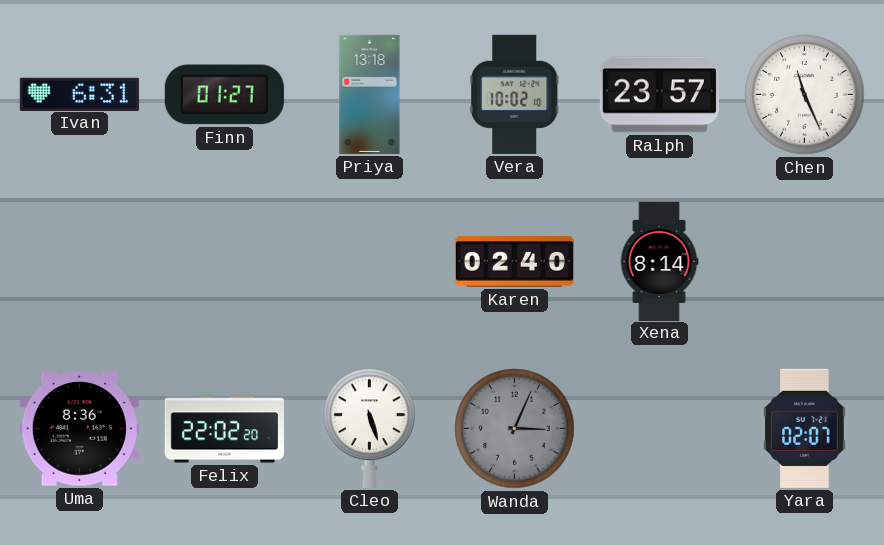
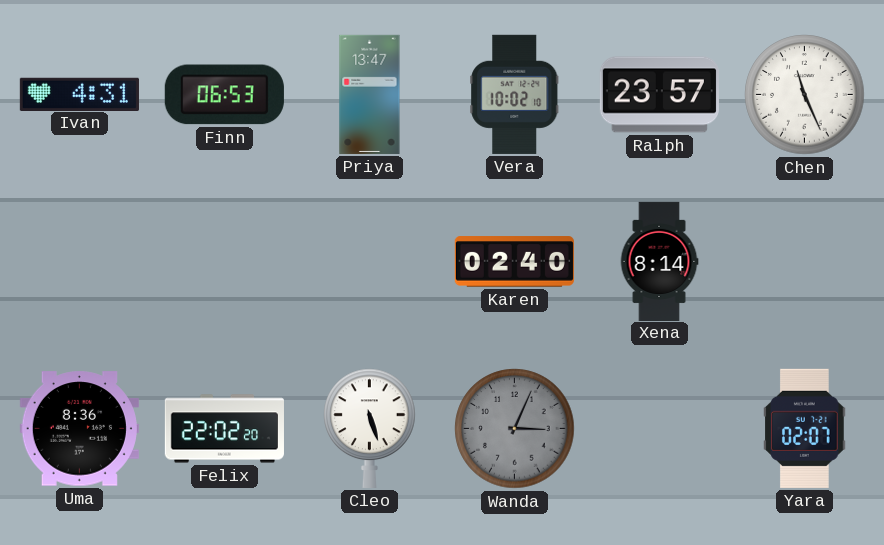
Ivan: 6:31 -> 4:31 (79, 94)
Finn: 01:27 -> 06:53 (224, 95)
Priya: 13:18 -> 13:47 (370, 94)
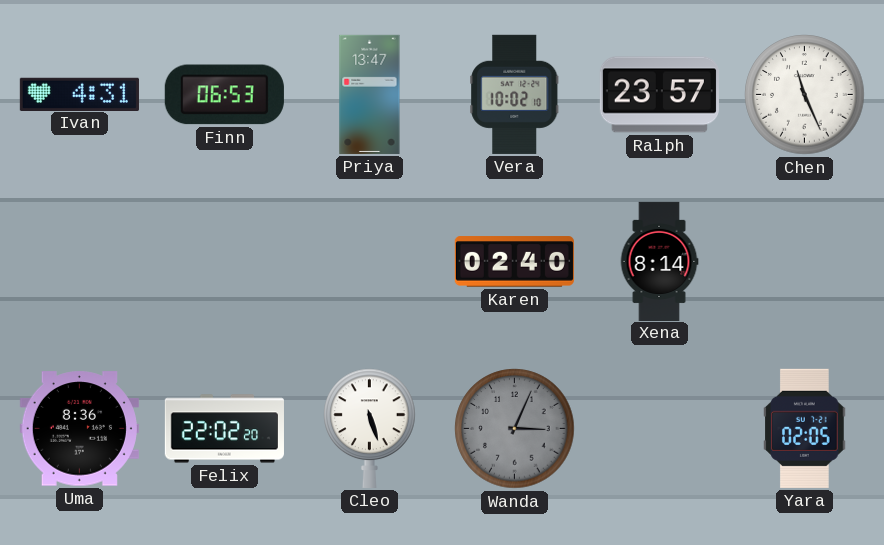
Yara: 02:07 -> 02:05 (805, 428)
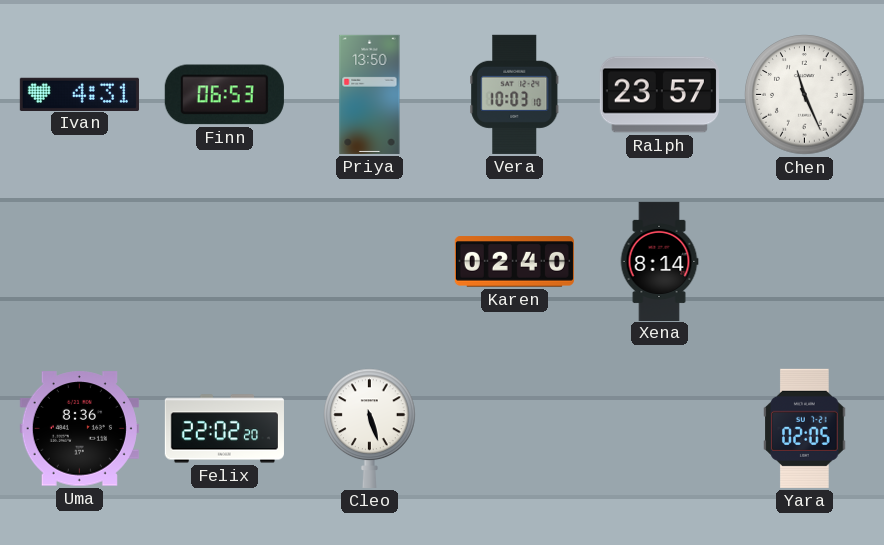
Priya: 13:47 -> 13:50 (370, 94)
Vera: 10:02 -> 10:03 (515, 94)
Wanda: 3:04 -> none (515, 429)
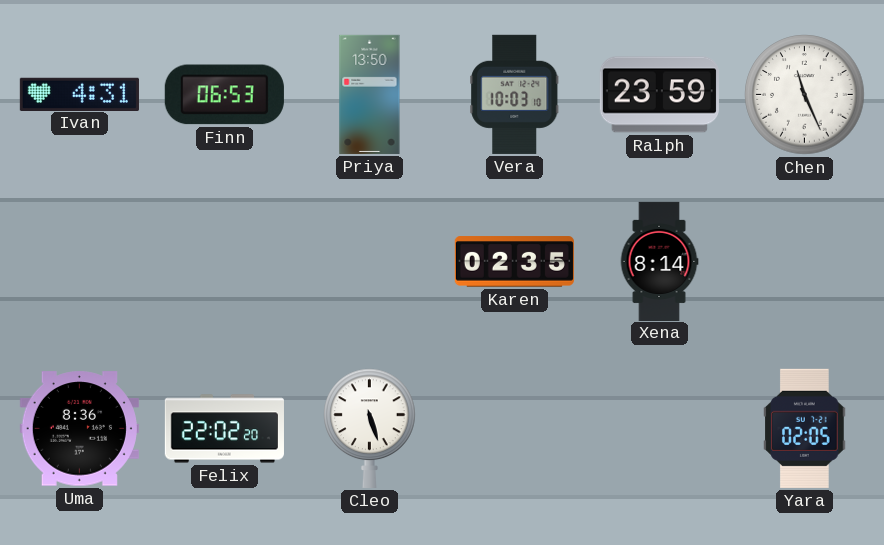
Ralph: 23:57 -> 23:59 (659, 95)
Karen: 02:40 -> 02:35 (514, 262)
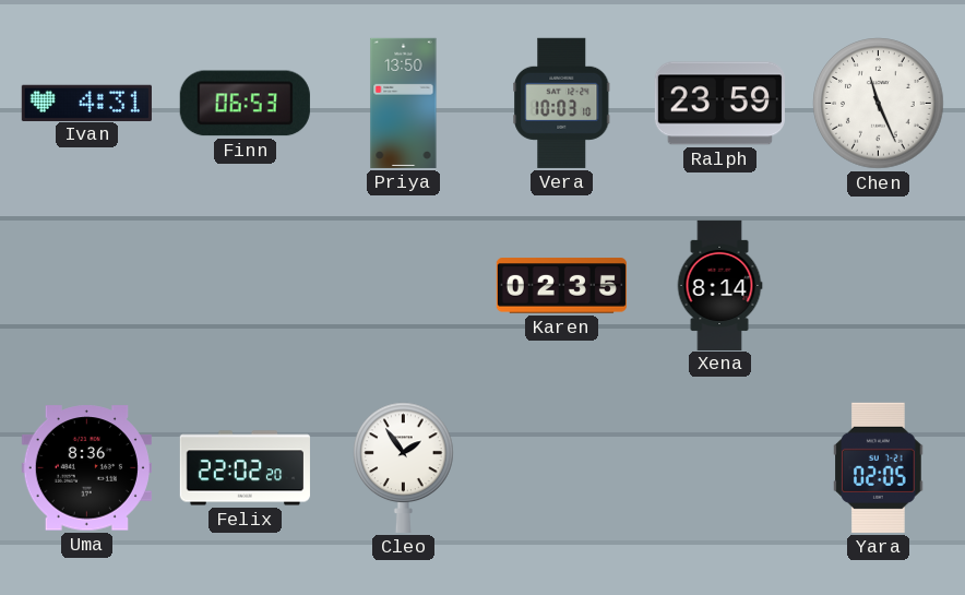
Cleo: 5:27 -> 1:54 (404, 467)
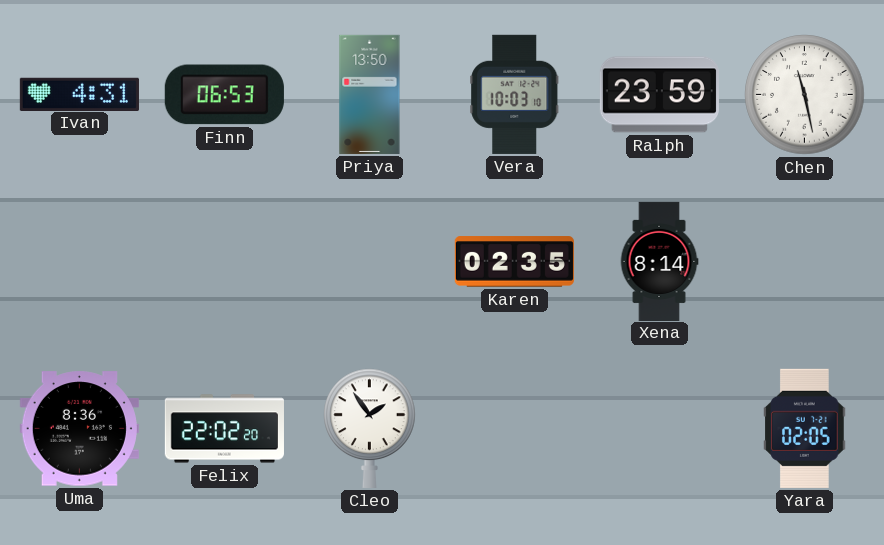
Chen: 11:26 -> 11:28 (805, 95)
